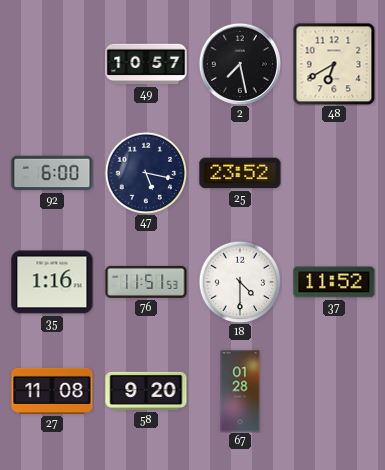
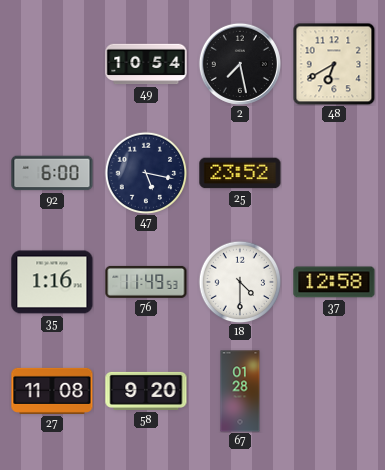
49: 10:57 -> 10:54 (146, 64)
76: 11:51 -> 11:49 (146, 282)
37: 11:52 -> 12:58 (334, 282)
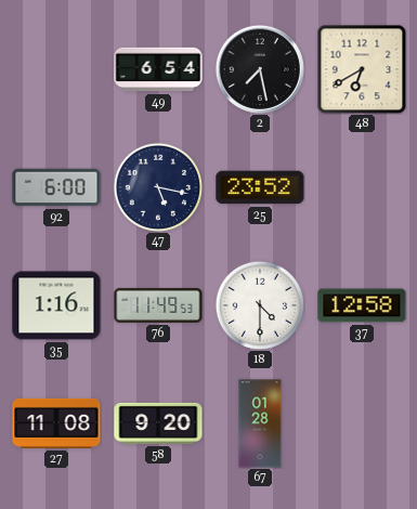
49: 10:54 -> 6:54 (158, 69)
